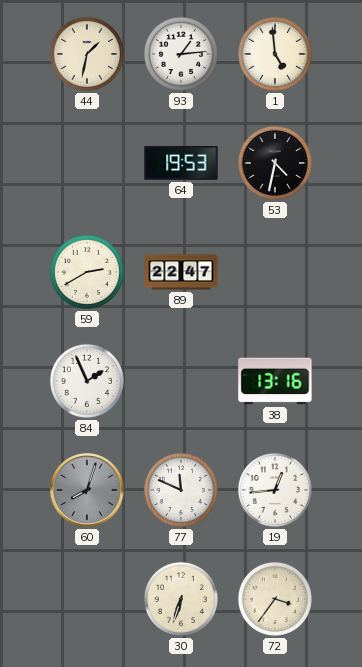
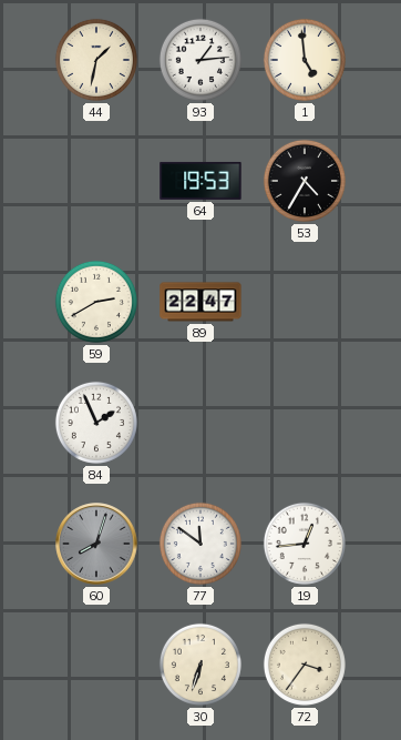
53: 4:32 -> 4:35 (305, 181)
38: 13:16 -> none (275, 381)
77: 11:49 -> 11:51 (200, 544)
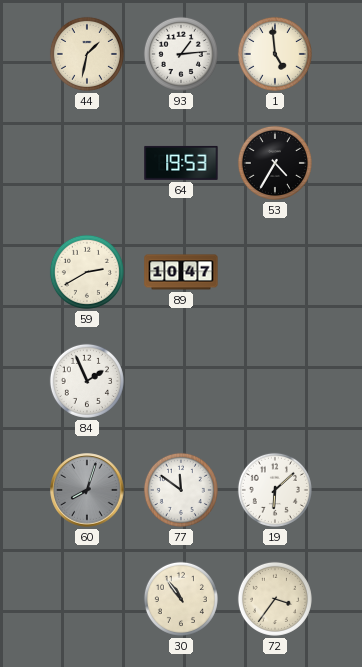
89: 22:47 -> 10:47 (181, 272)
19: 12:44 -> 6:08 (275, 490)
30: 6:33 -> 10:54 (181, 599)
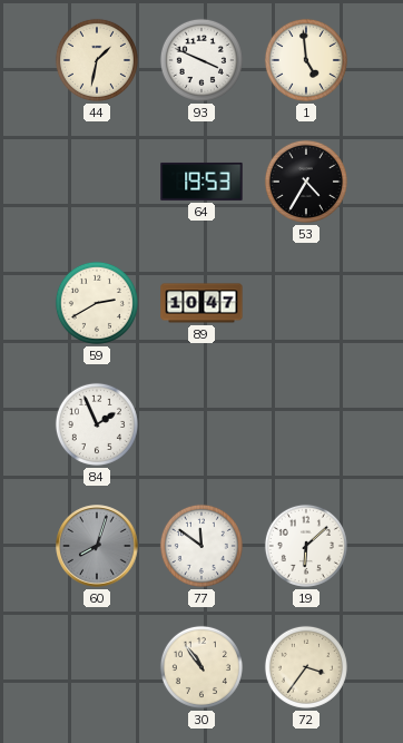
93: 1:14 -> 3:49 (202, 60)
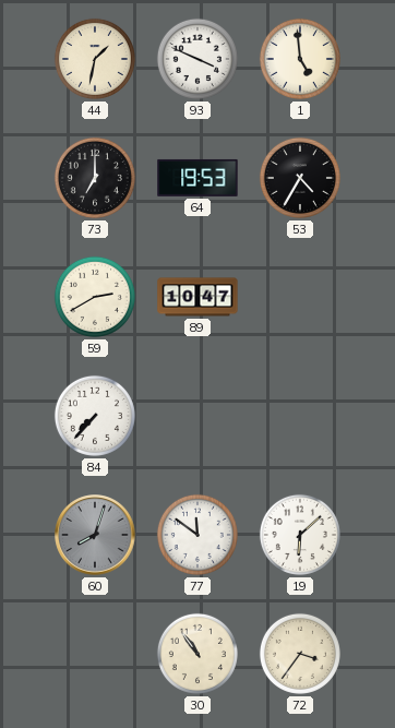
73: none -> 7:00 (95, 178)
84: 1:56 -> 7:37 (95, 416)
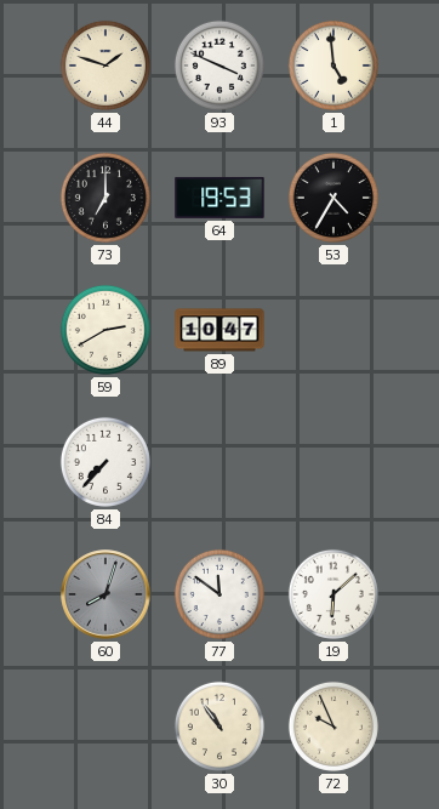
44: 1:32 -> 1:48 (106, 65)
72: 3:36 -> 9:56 (333, 727)
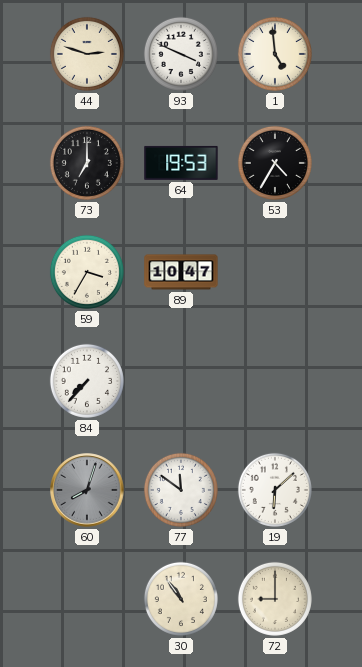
44: 1:48 -> 2:48 (87, 54)
59: 2:40 -> 3:35 (87, 272)
72: 9:56 -> 9:00 (275, 599)
